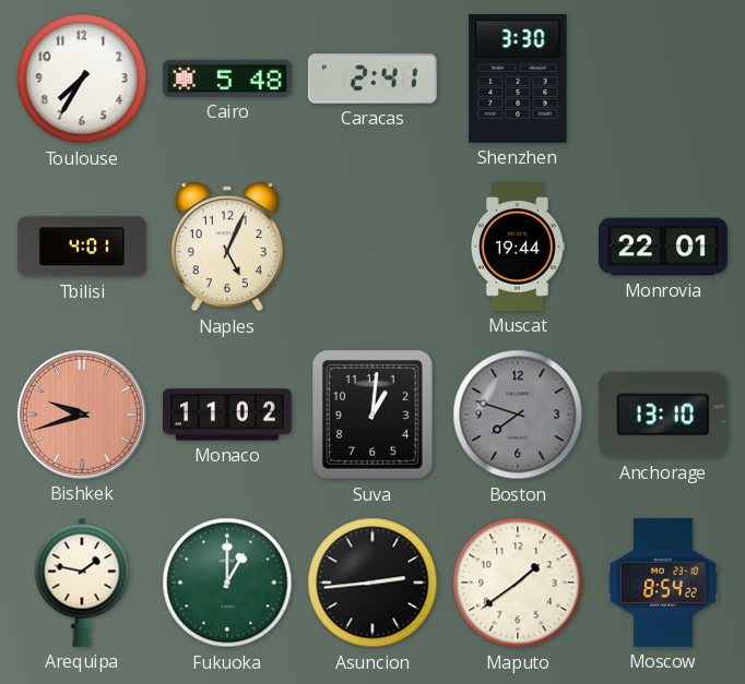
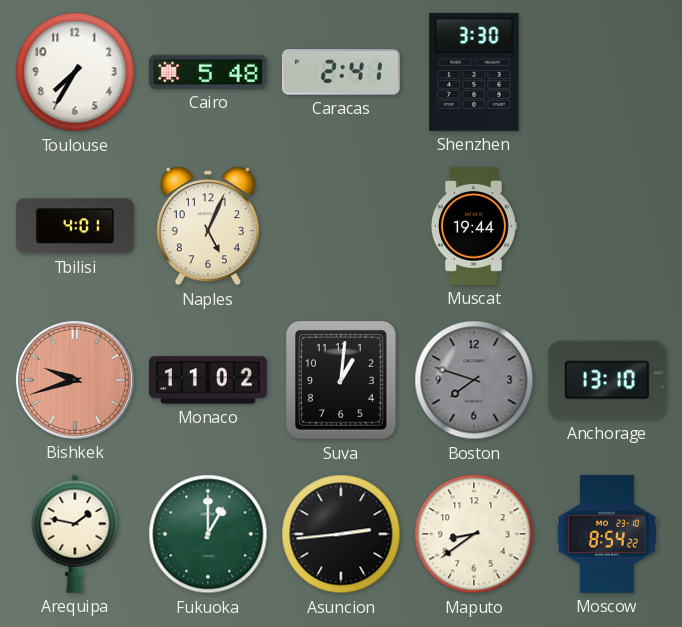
Monrovia: 22:01 -> none (663, 247)
Maputo: 1:39 -> 8:39 (474, 534)
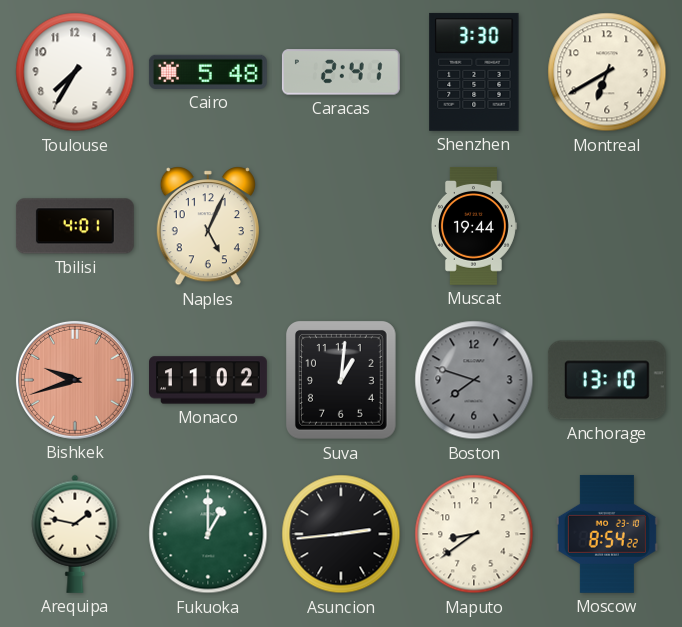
Montreal: none -> 6:40 (607, 72)
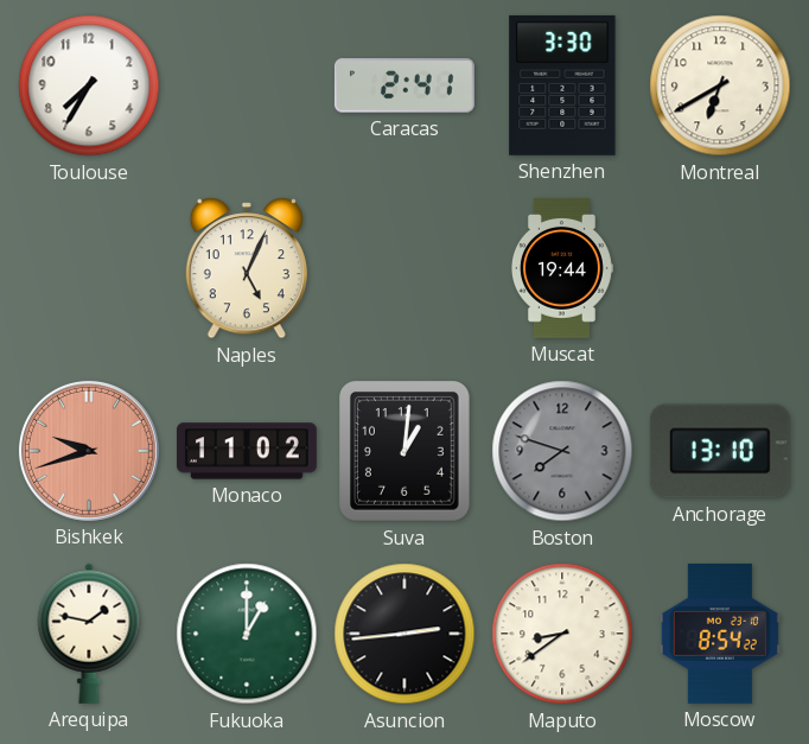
Cairo: 5:48 -> none (208, 72)
Tbilisi: 4:01 -> none (75, 226)
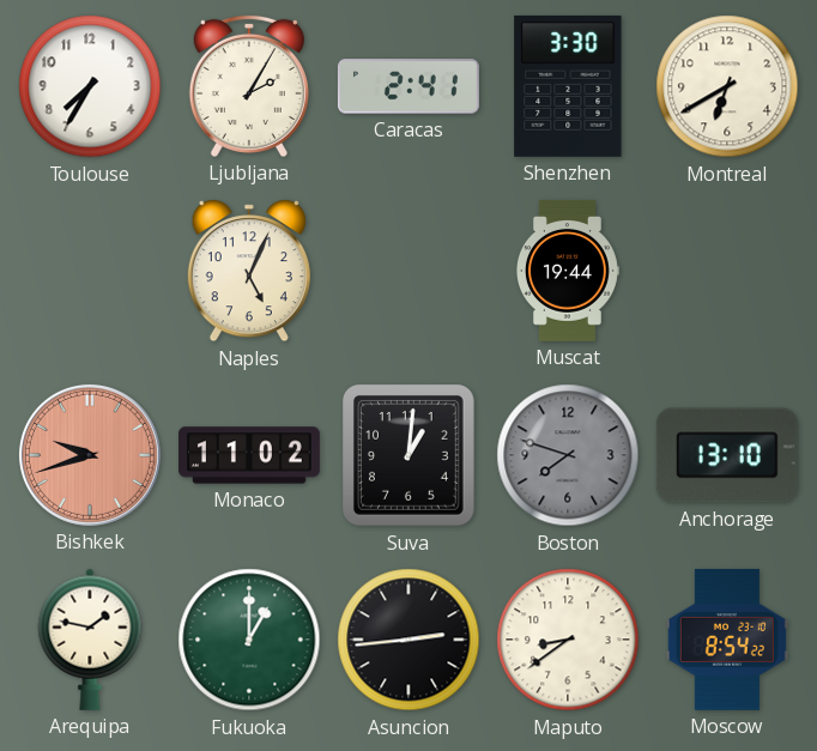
Ljubljana: none -> 2:05 (249, 86)
